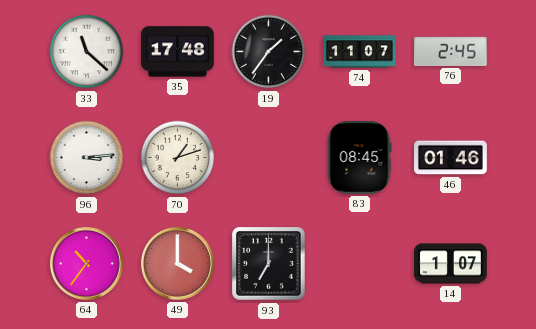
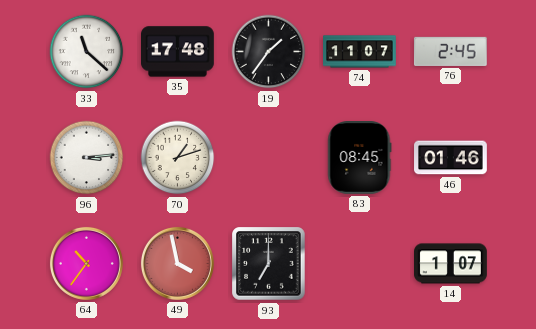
49: 4:00 -> 3:58 (177, 263)
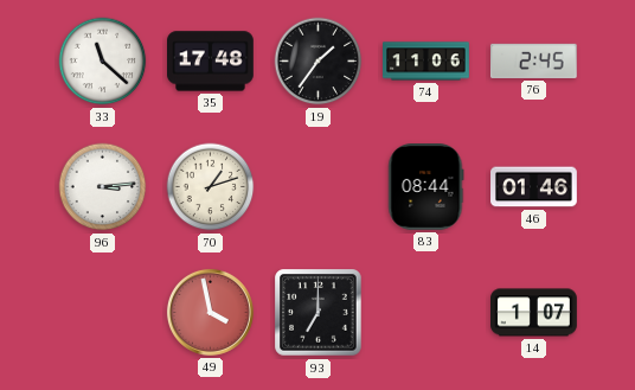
74: 11:07 -> 11:06 (426, 62)
83: 08:45 -> 08:44 (426, 187)
64: 10:36 -> none (86, 263)
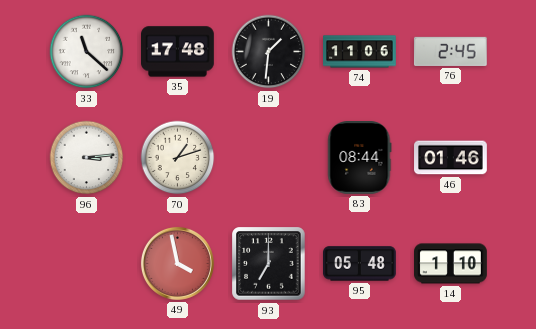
19: 1:36 -> 1:31 (269, 52)
95: none -> 05:48 (360, 264)
14: 1:07 -> 1:10 (451, 264)
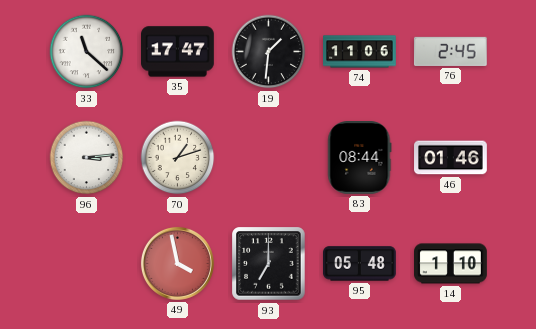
35: 17:48 -> 17:47 (178, 52)
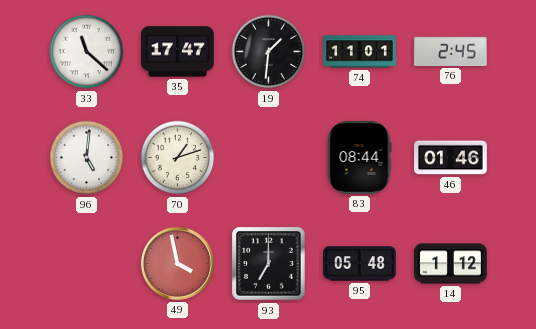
74: 11:06 -> 11:01 (360, 52)
96: 3:14 -> 5:01 (87, 158)
14: 1:10 -> 1:12 (451, 264)
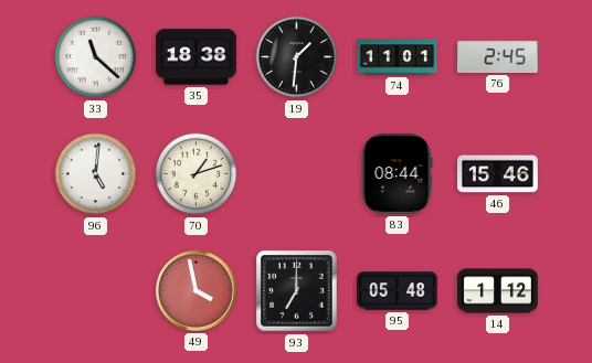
35: 17:47 -> 18:38 (197, 57)
46: 01:46 -> 15:46 (498, 174)
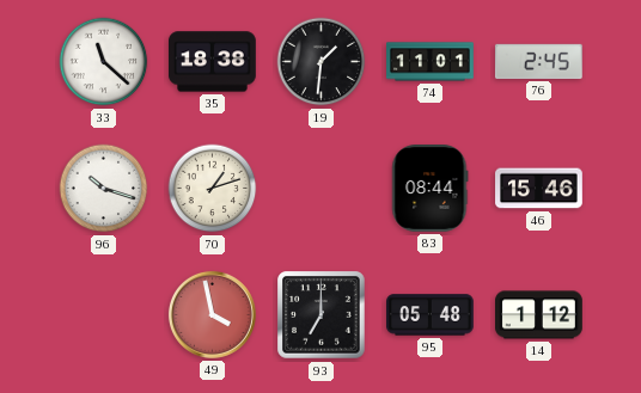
96: 5:01 -> 10:18 (104, 189)
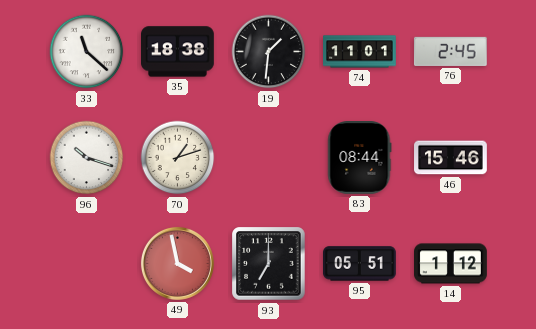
95: 05:48 -> 05:51 (360, 264)
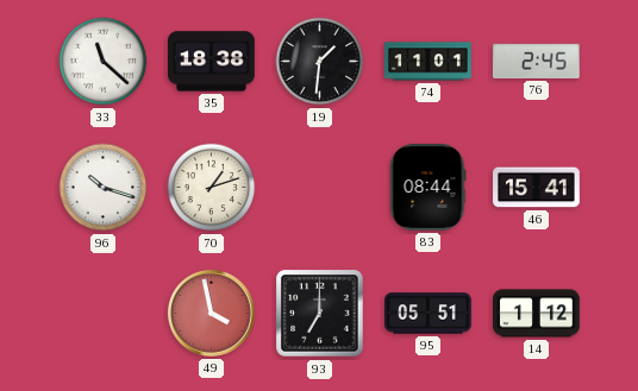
46: 15:46 -> 15:41 (537, 188)
